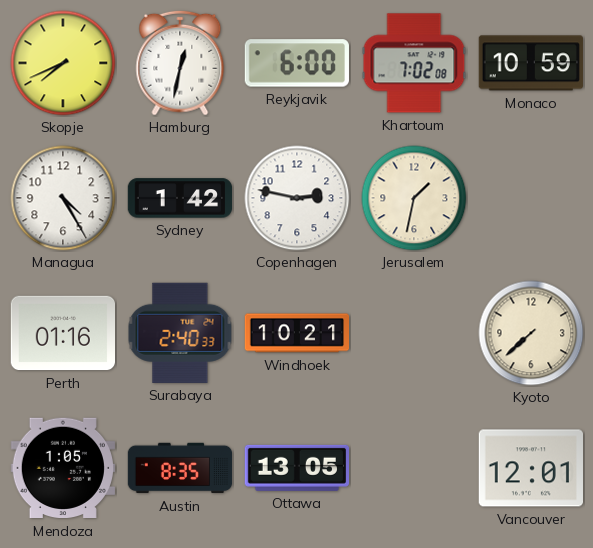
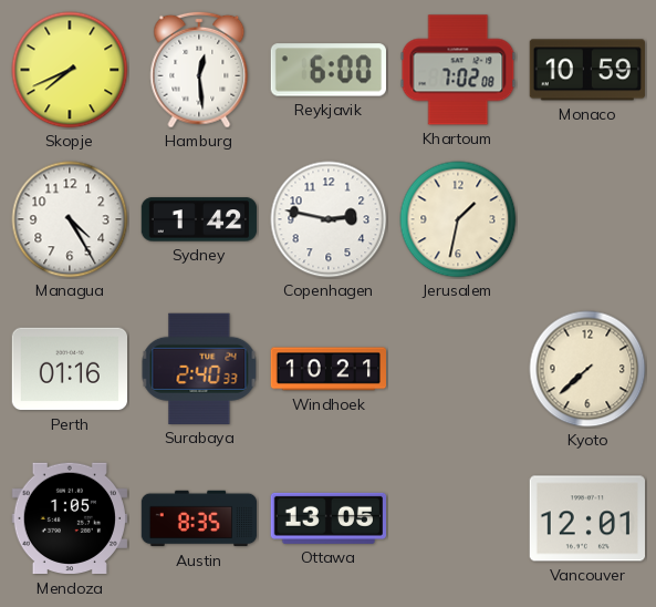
Hamburg: 12:32 -> 12:29 (199, 70)
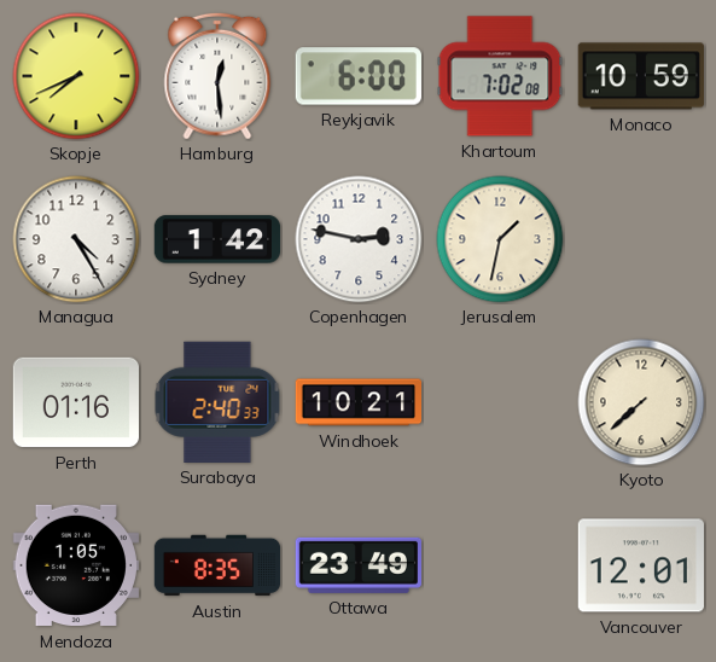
Ottawa: 13:05 -> 23:49 (357, 565)
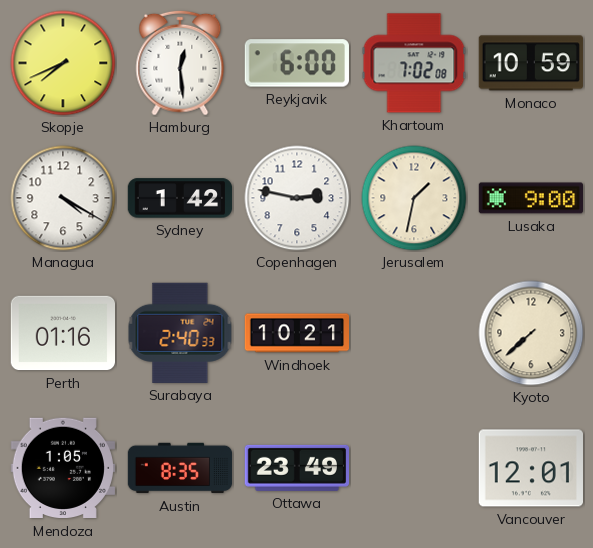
Managua: 4:25 -> 4:20 (63, 198)
Lusaka: none -> 9:00 (530, 198)
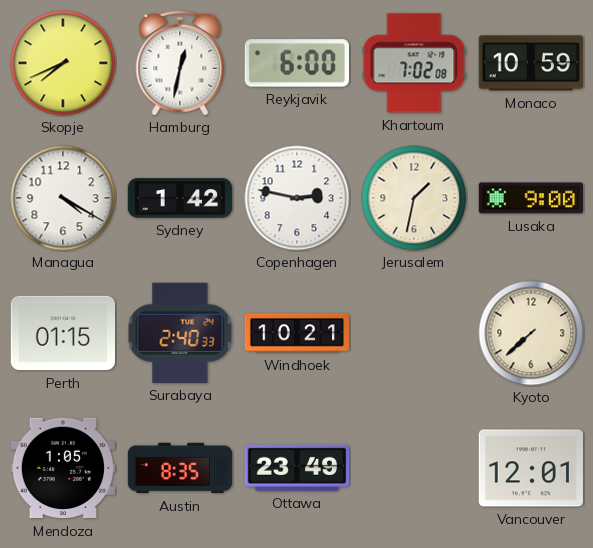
Hamburg: 12:29 -> 12:32 (180, 63)
Perth: 01:16 -> 01:15 (62, 333)
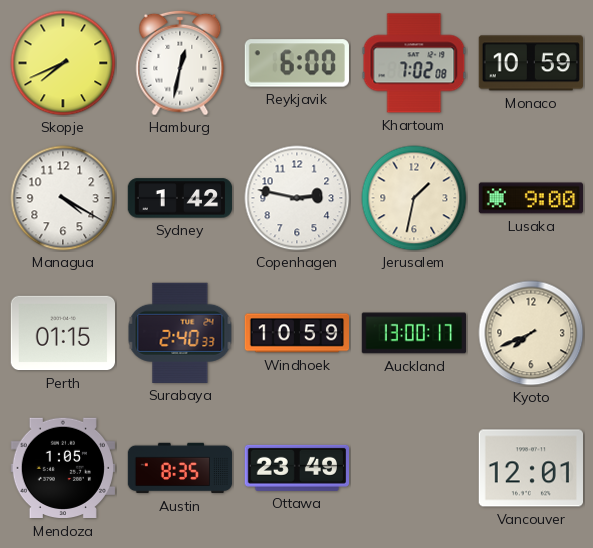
Windhoek: 10:21 -> 10:59 (296, 333)
Auckland: none -> 13:00 (414, 333)
Kyoto: 7:38 -> 7:41 (531, 333)
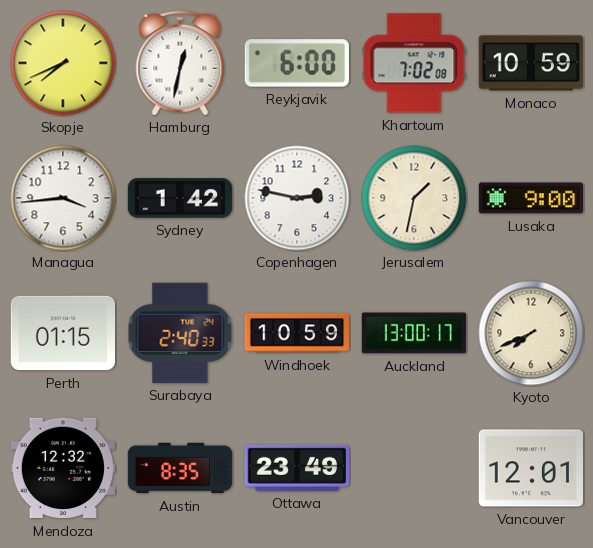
Managua: 4:20 -> 3:44 (63, 198)
Mendoza: 1:05 -> 12:32 (62, 468)
